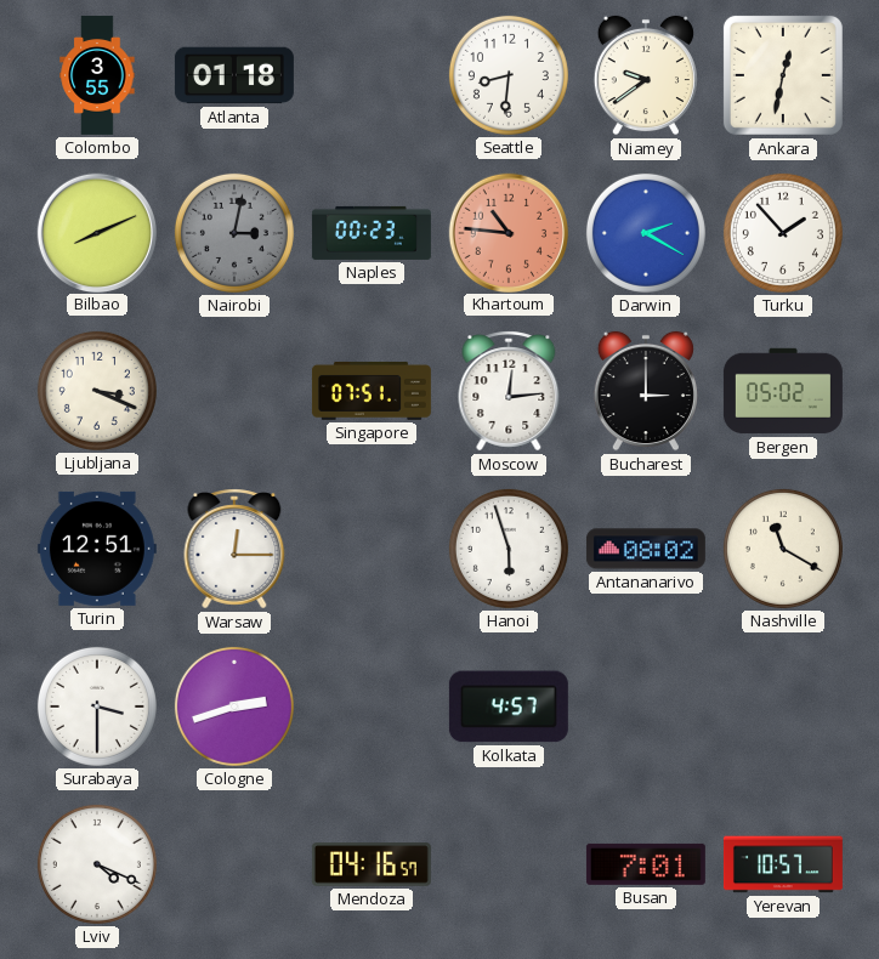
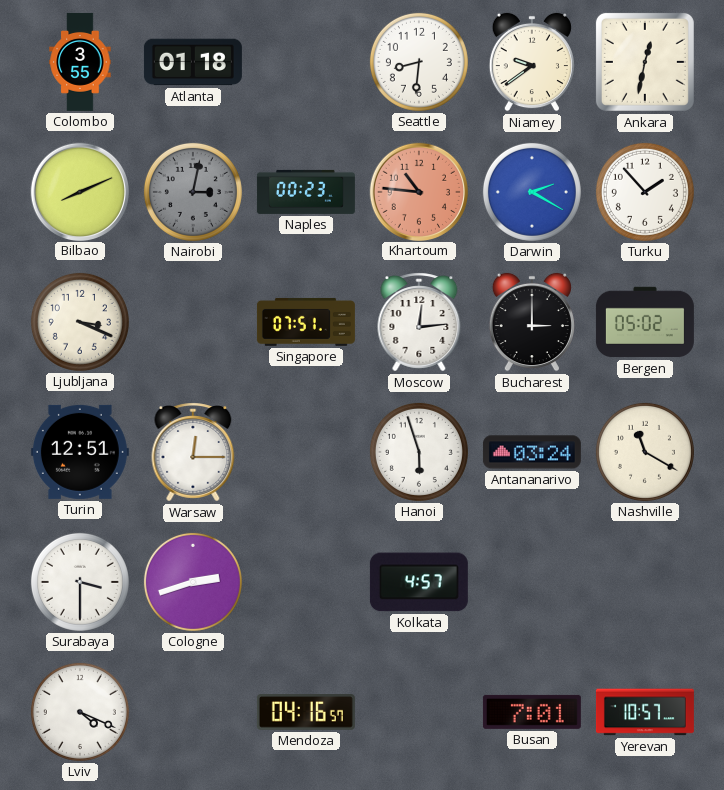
Antananarivo: 08:02 -> 03:24 (532, 452)
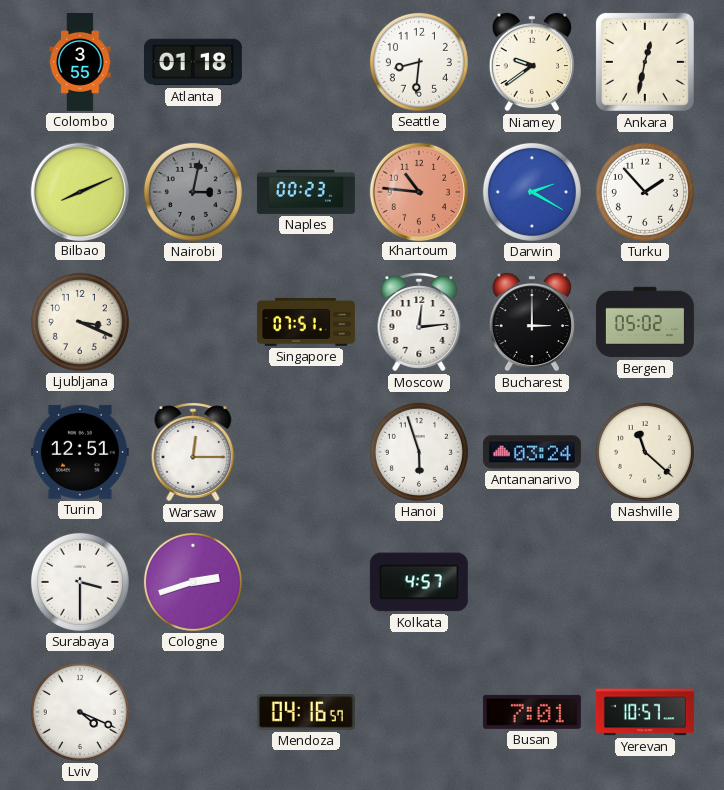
Nashville: 11:20 -> 11:22 (645, 452)
